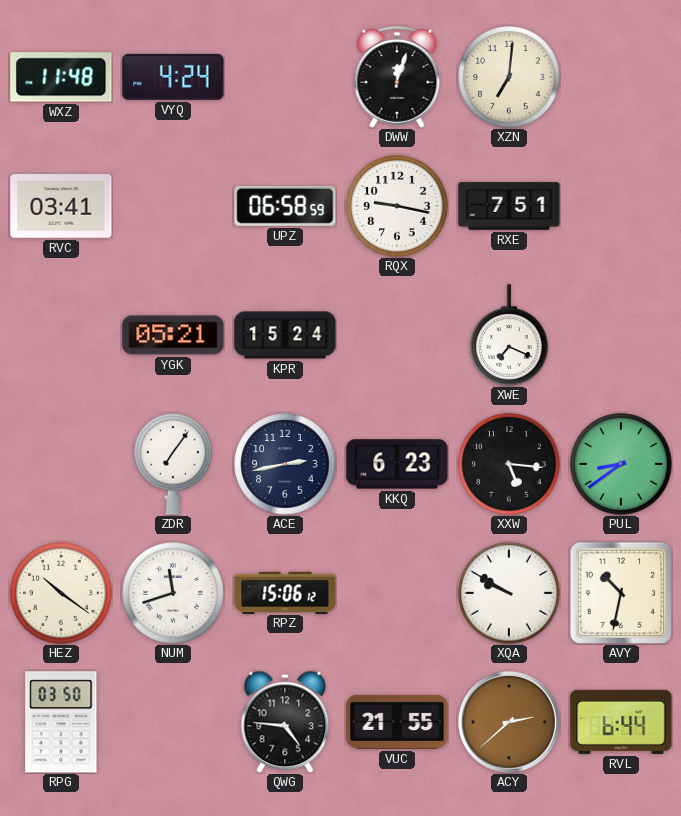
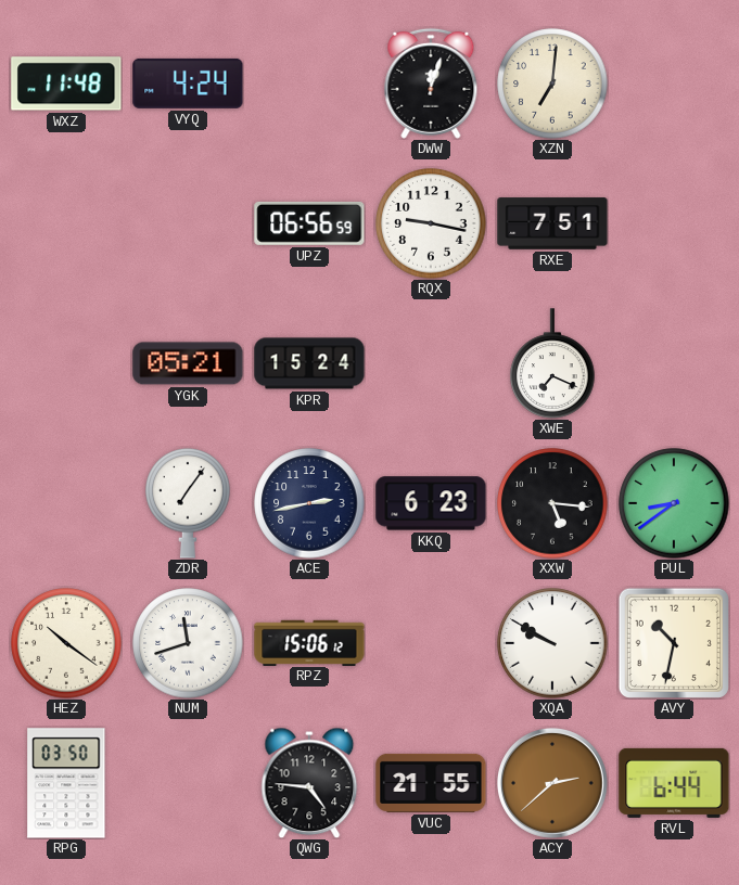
RVC: 03:41 -> none (61, 207)
UPZ: 06:58 -> 06:56 (309, 223)
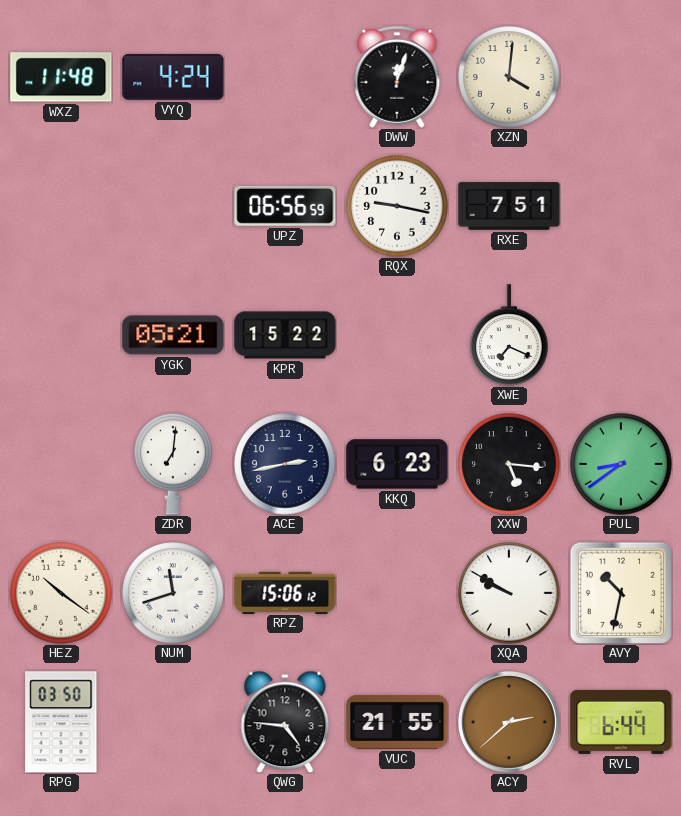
XZN: 7:01 -> 4:01 (509, 77)
KPR: 15:24 -> 15:22 (285, 335)
ZDR: 7:06 -> 7:01 (173, 464)
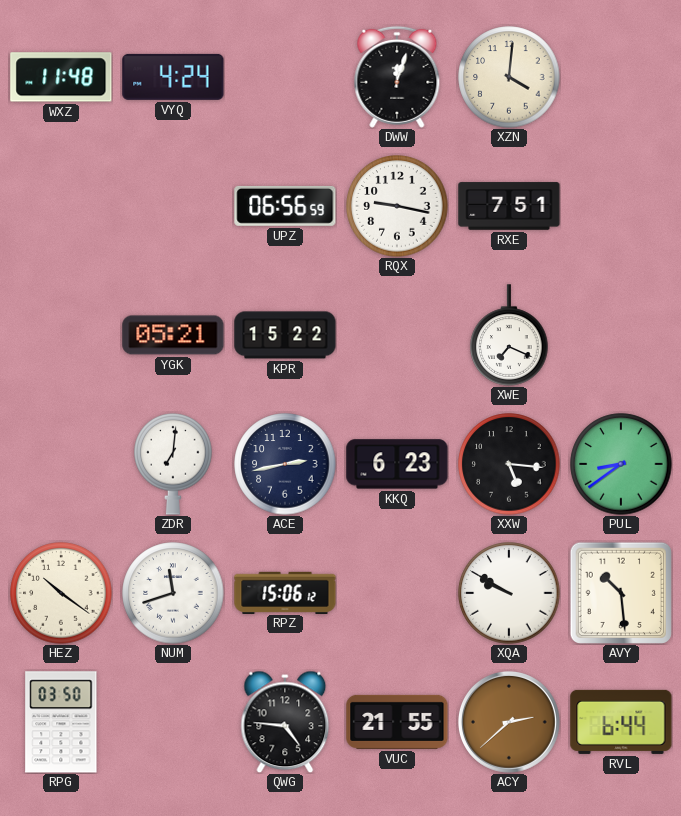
AVY: 10:32 -> 10:29 (620, 592)
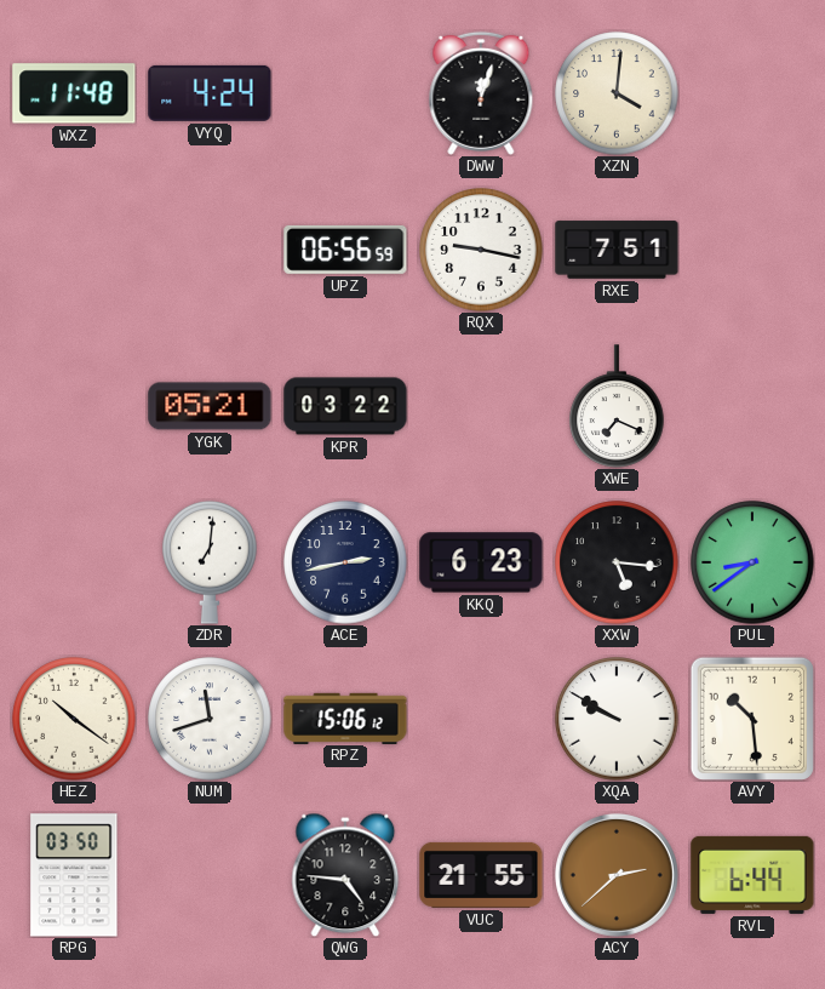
KPR: 15:22 -> 03:22 (345, 406)
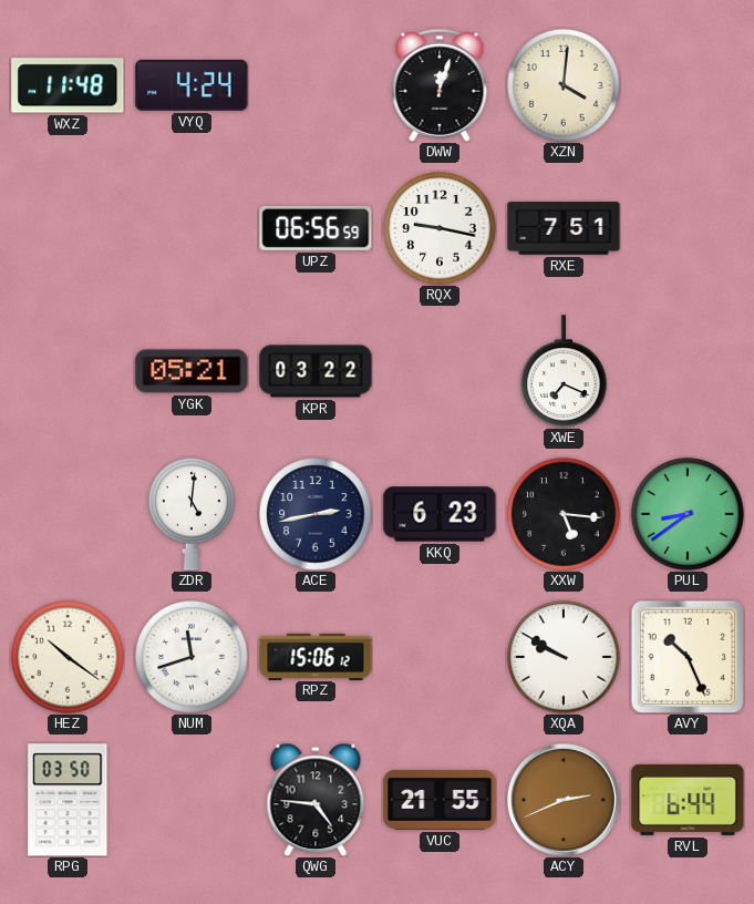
ZDR: 7:01 -> 5:01 (192, 514)
AVY: 10:29 -> 10:26 (686, 656)
ACY: 2:38 -> 2:41 (564, 800)
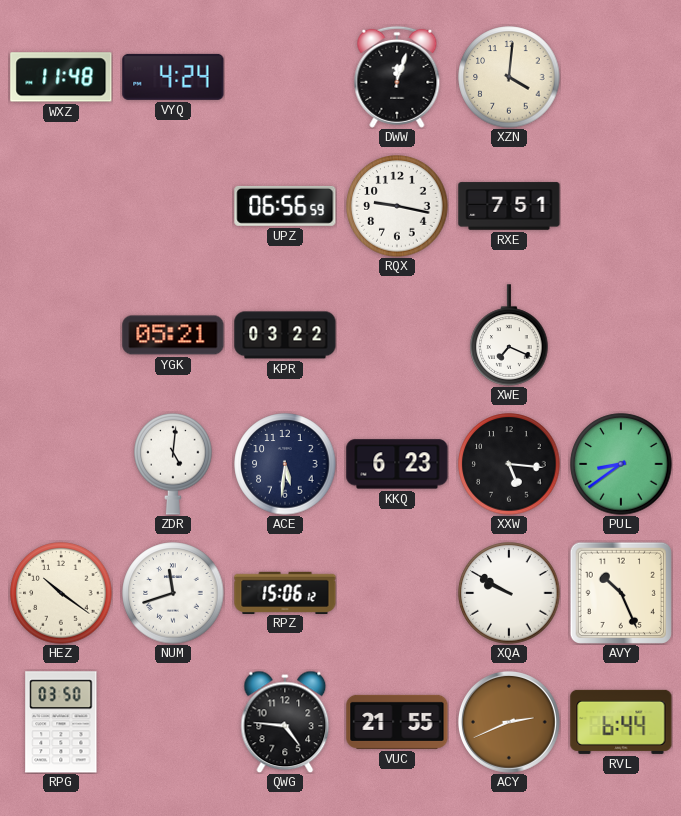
ACE: 2:43 -> 5:31 (285, 464)
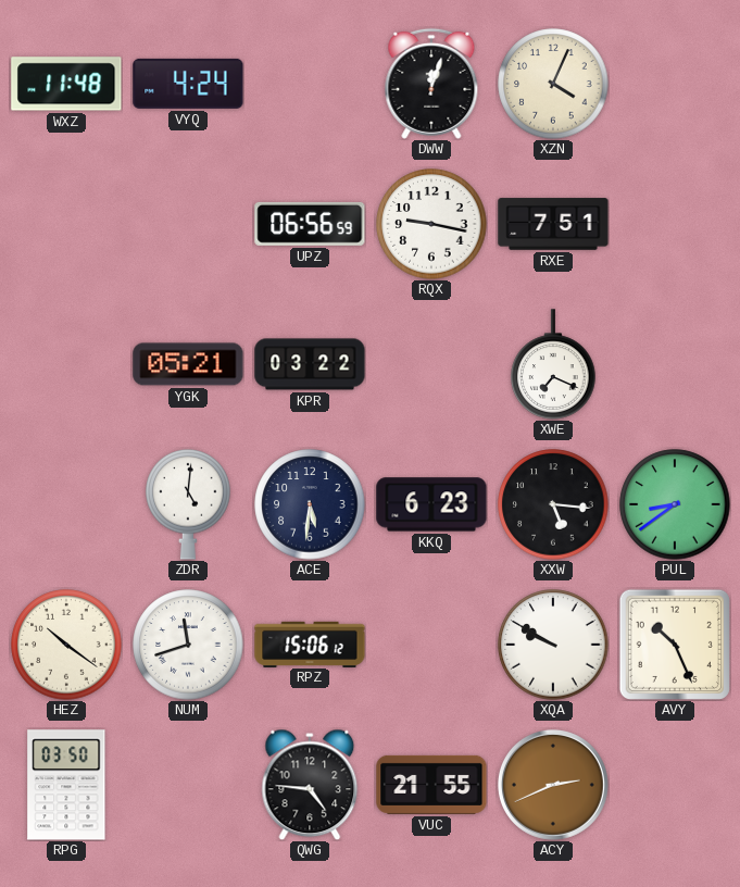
XZN: 4:01 -> 4:04 (553, 84)
RVL: 6:44 -> none (621, 722)
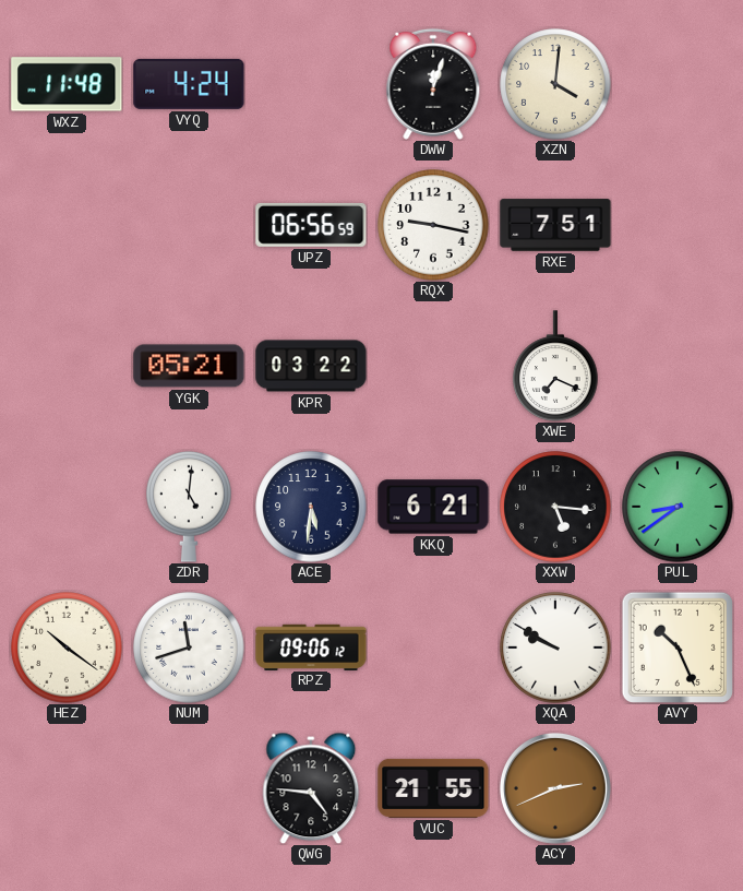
XZN: 4:04 -> 4:01 (555, 84)
KKQ: 6:23 -> 6:21 (433, 507)
RPZ: 15:06 -> 09:06 (311, 646)
RPG: 03:50 -> none (66, 785)
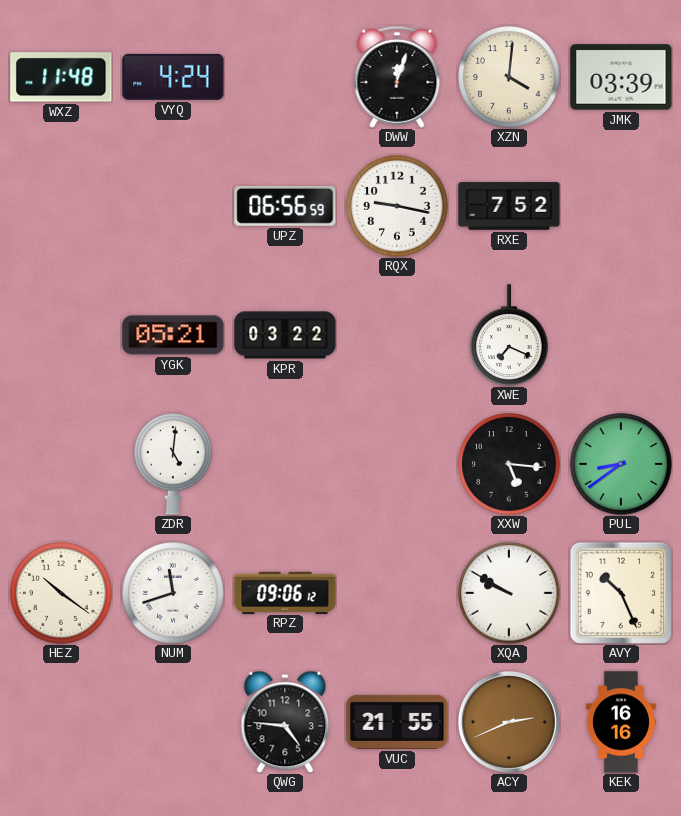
JMK: none -> 03:39 (621, 77)
RXE: 7:51 -> 7:52 (509, 206)
ACE: 5:31 -> none (311, 507)
KKQ: 6:21 -> none (433, 507)
KEK: none -> 16:16 (621, 722)
